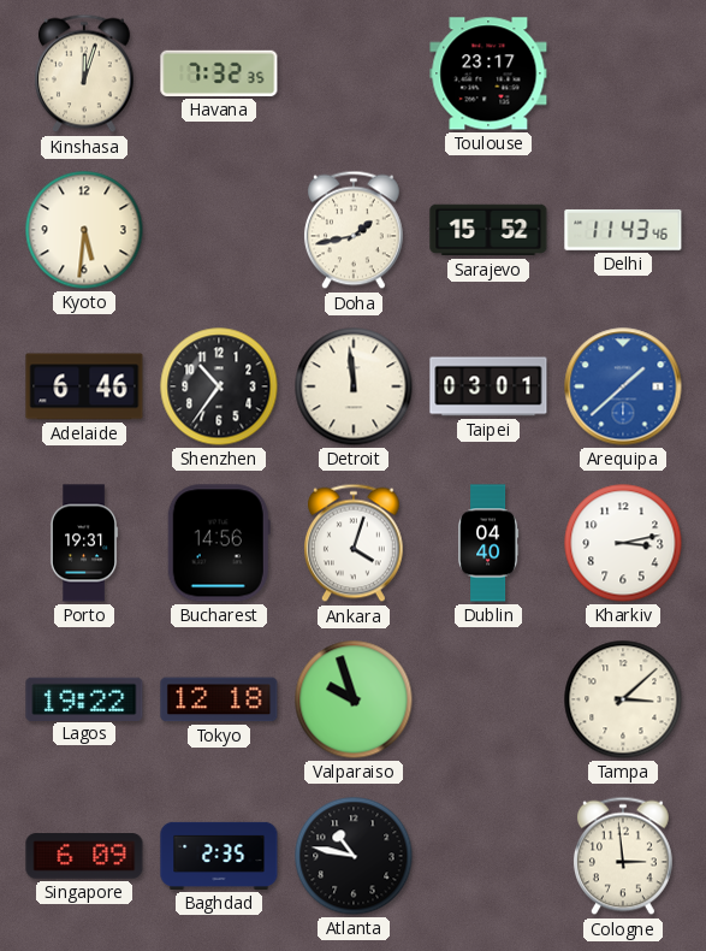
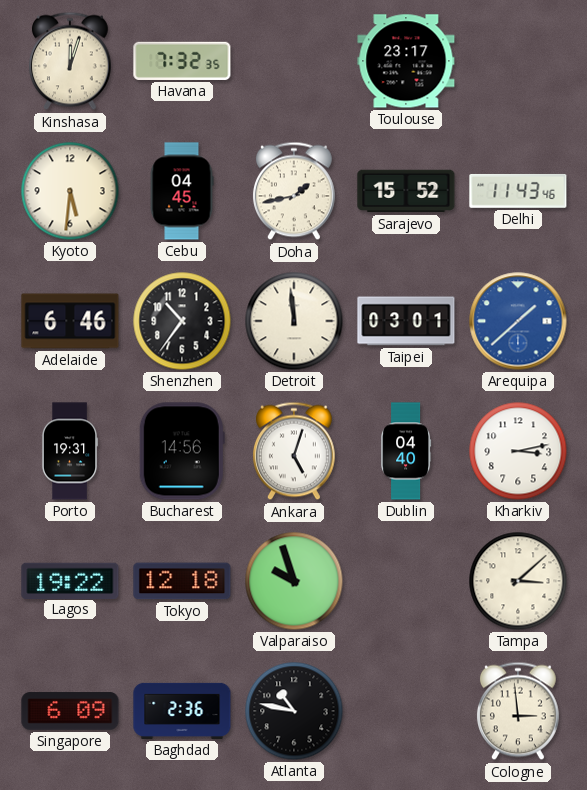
Cebu: none -> 04:45 (182, 191)
Ankara: 4:03 -> 5:03 (294, 451)
Baghdad: 2:35 -> 2:36 (182, 711)
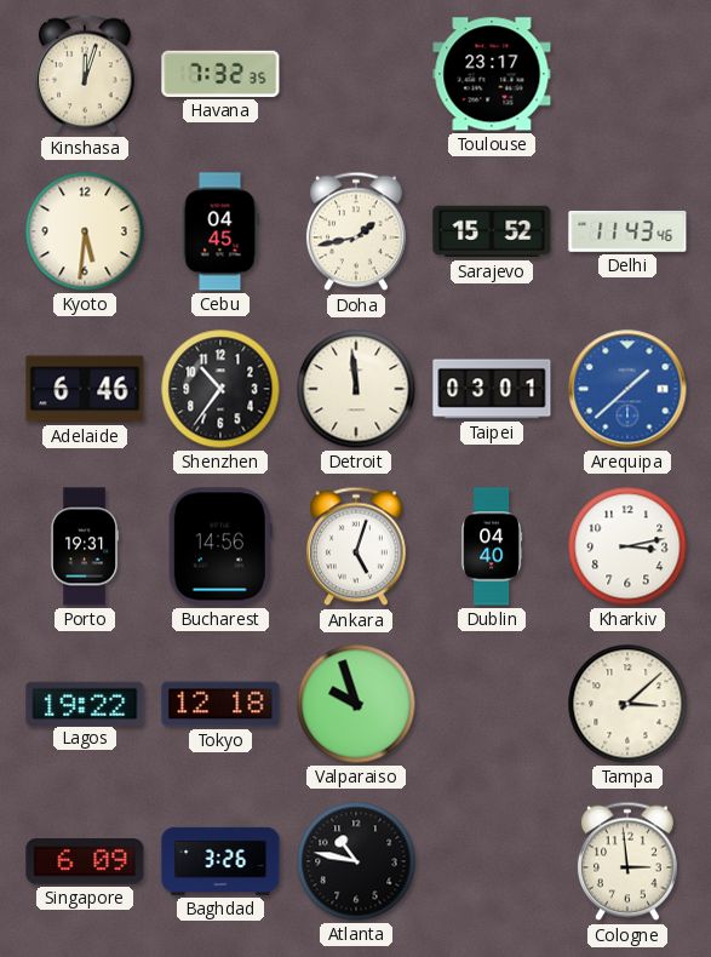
Baghdad: 2:36 -> 3:26 (220, 861)
